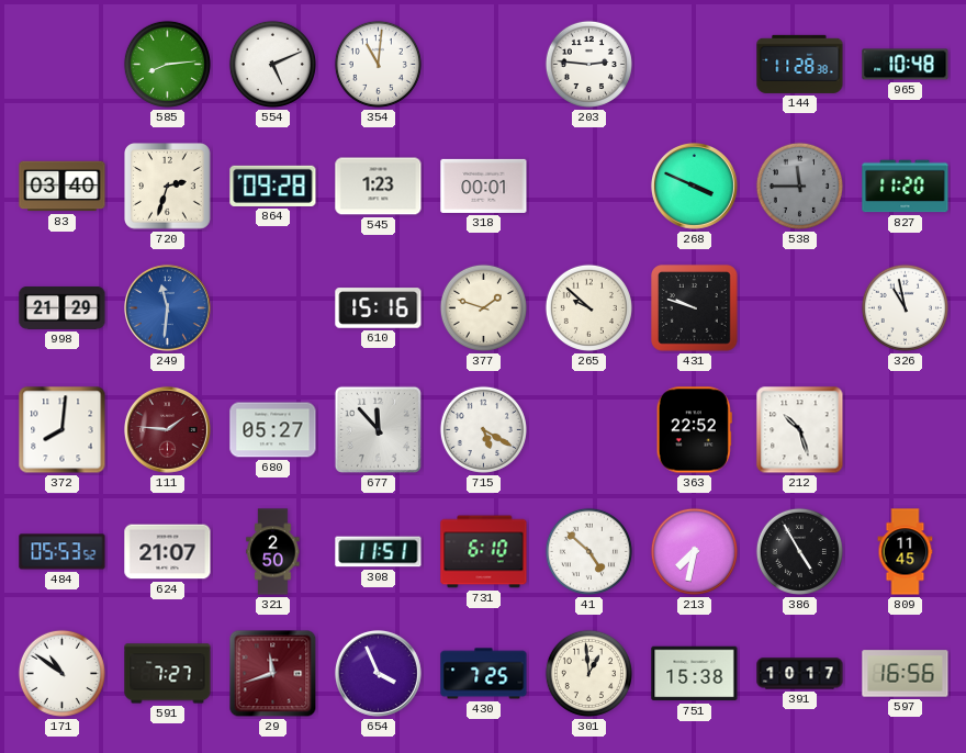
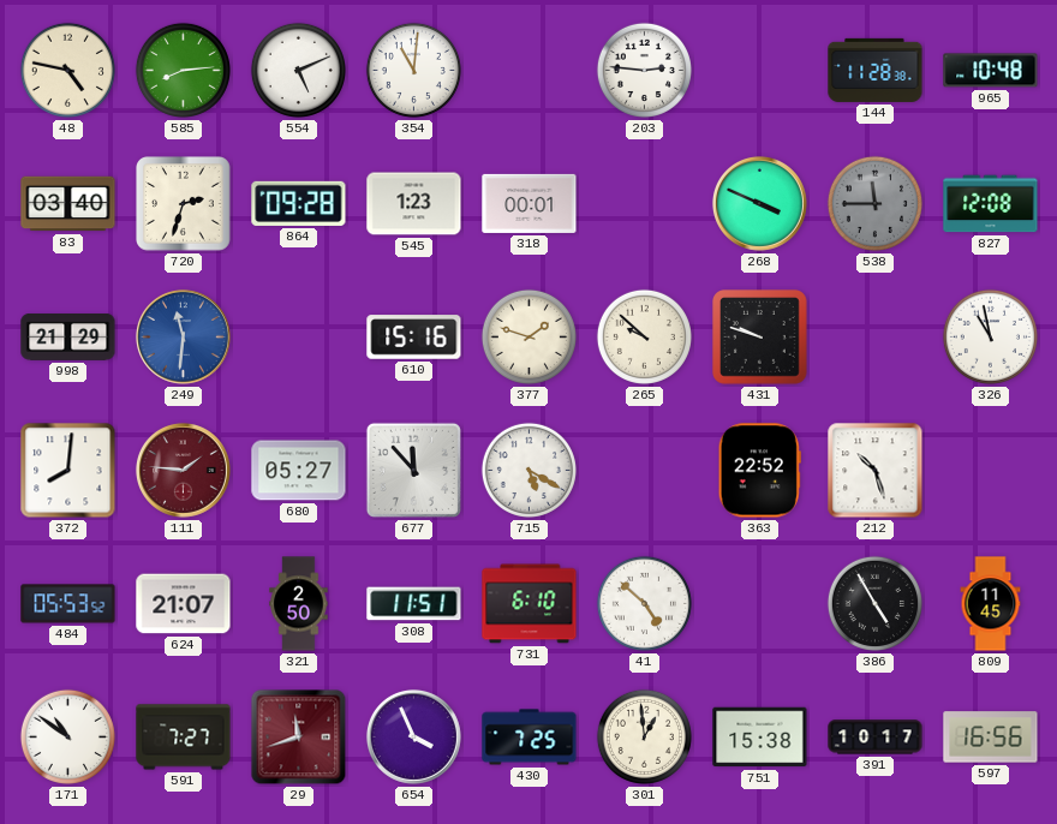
48: none -> 4:47 (67, 70)
827: 11:20 -> 12:08 (991, 204)
213: 7:32 -> none (694, 551)
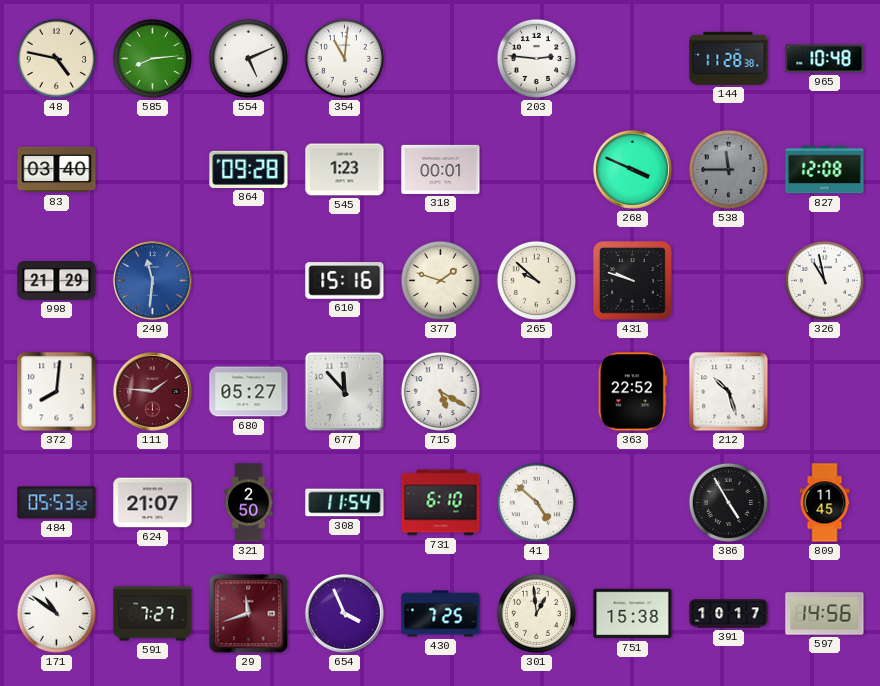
720: 2:33 -> none (184, 204)
308: 11:51 -> 11:54 (345, 503)
597: 16:56 -> 14:56 (825, 614)
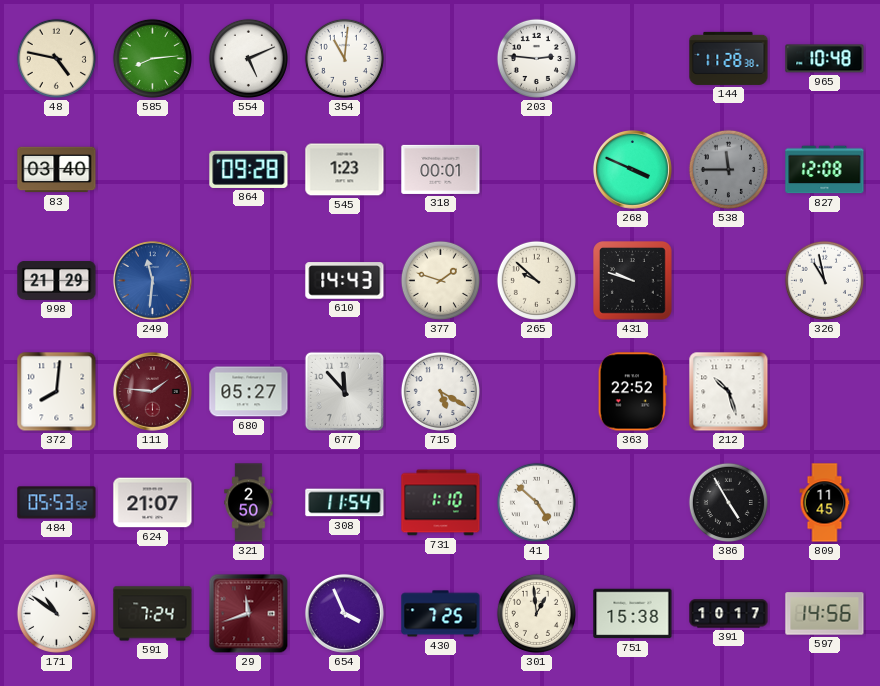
610: 15:16 -> 14:43 (345, 281)
731: 6:10 -> 1:10 (441, 503)
591: 7:27 -> 7:24 (153, 614)
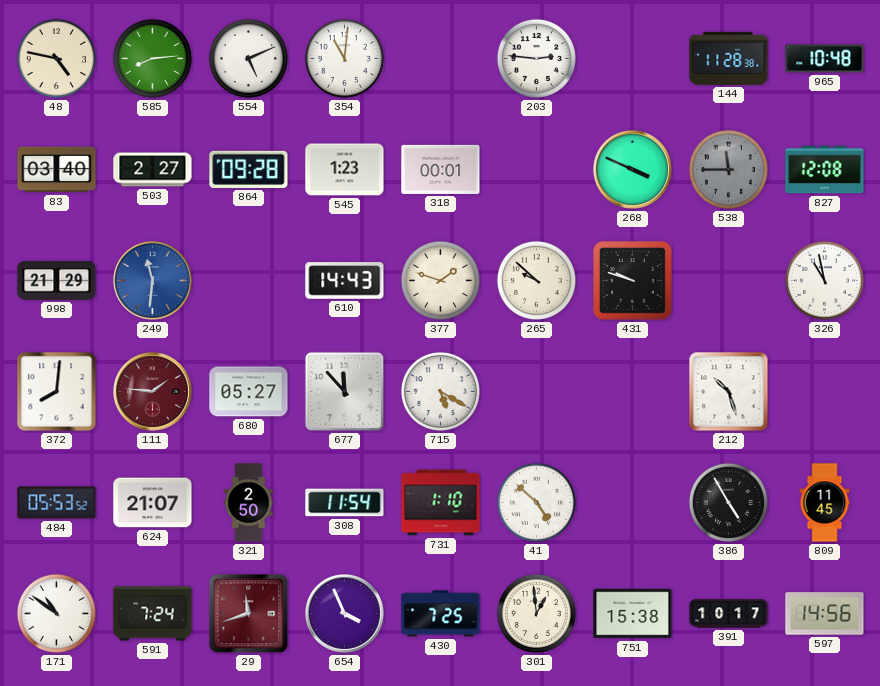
503: none -> 2:27 (153, 170)
363: 22:52 -> none (632, 392)
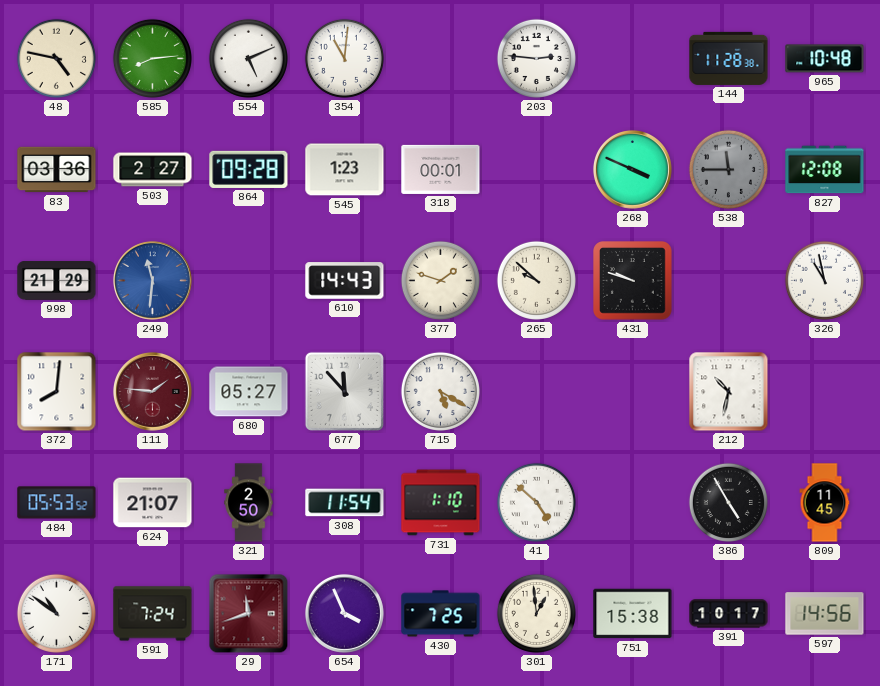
83: 03:40 -> 03:36 (57, 170)
212: 10:27 -> 10:32 (729, 392)
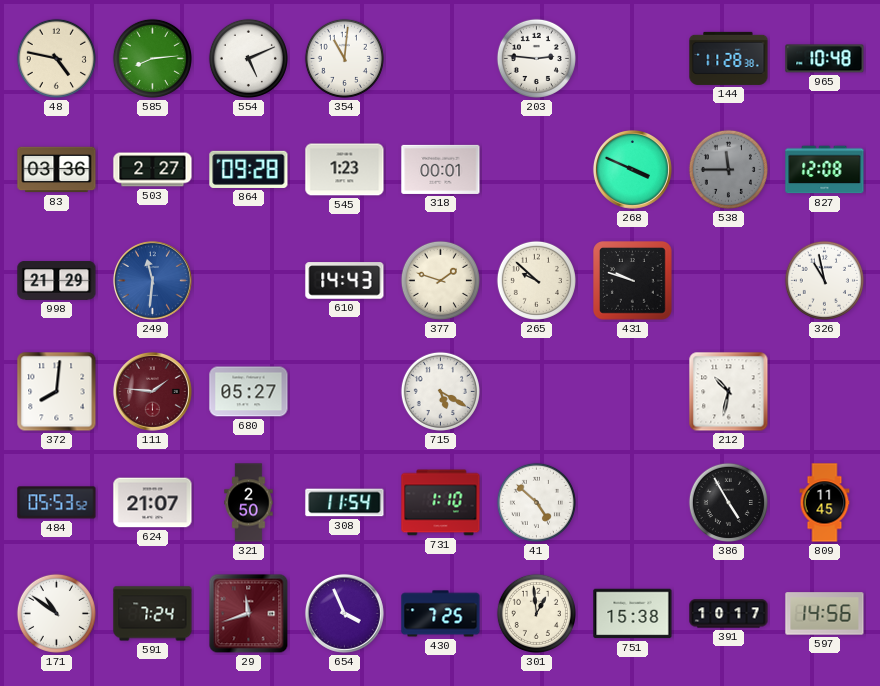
677: 11:53 -> none (344, 391)
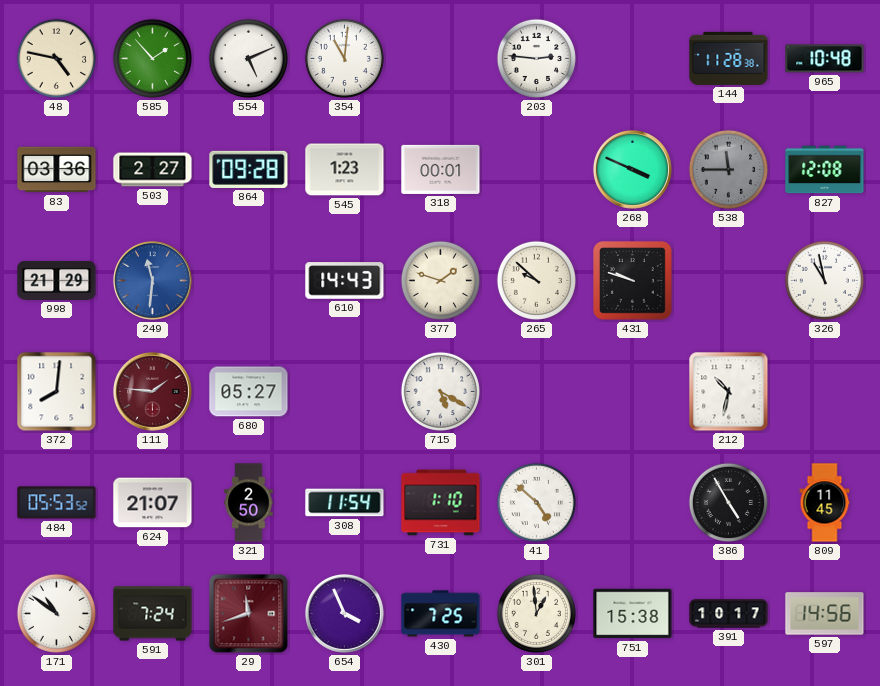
585: 8:14 -> 1:53 (152, 58)
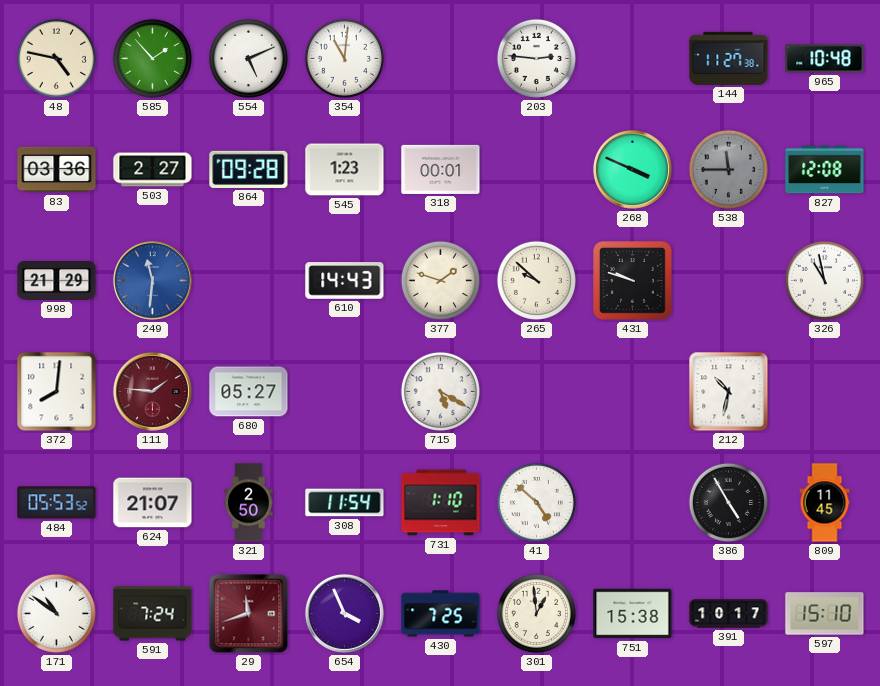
144: 11:28 -> 11:27 (729, 58)
597: 14:56 -> 15:10 (825, 614)
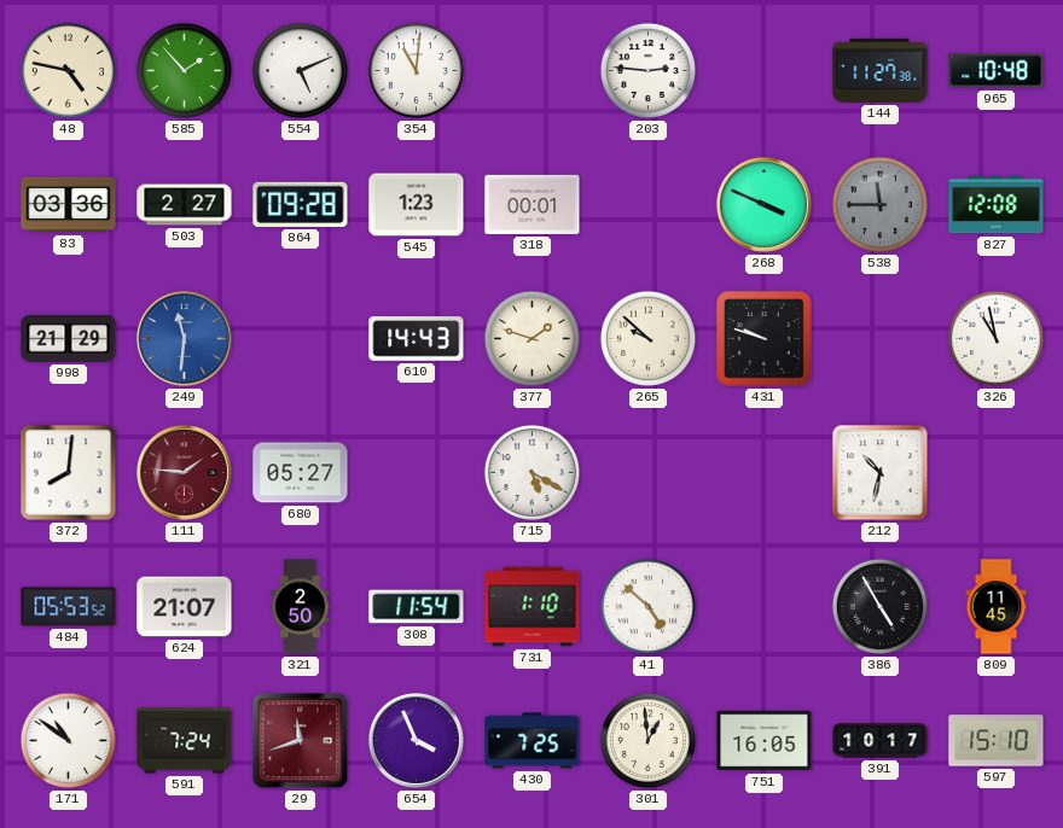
751: 15:38 -> 16:05 (765, 741)
